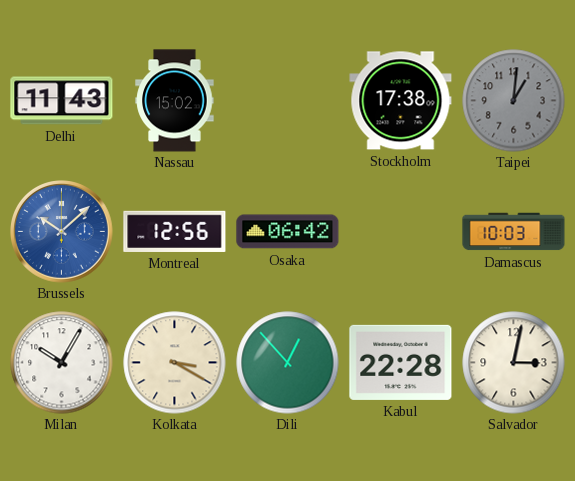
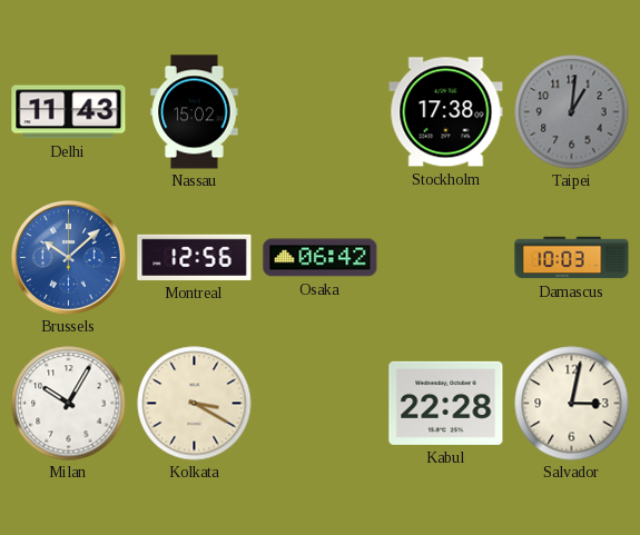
Dili: 12:53 -> none (288, 363)
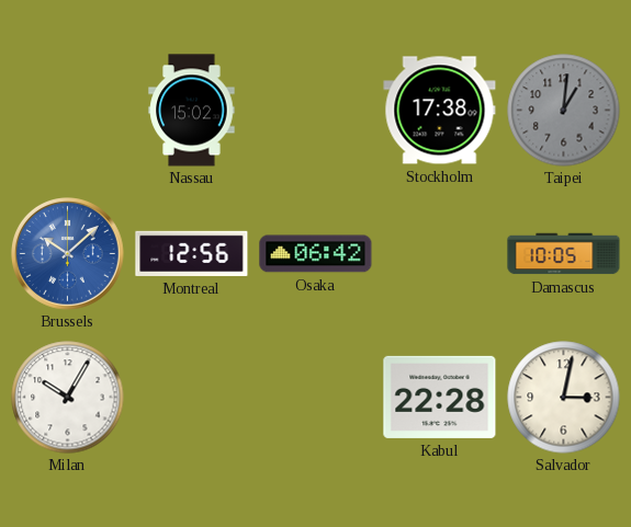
Delhi: 11:43 -> none (69, 112)
Damascus: 10:03 -> 10:05 (564, 254)
Kolkata: 3:20 -> none (195, 404)
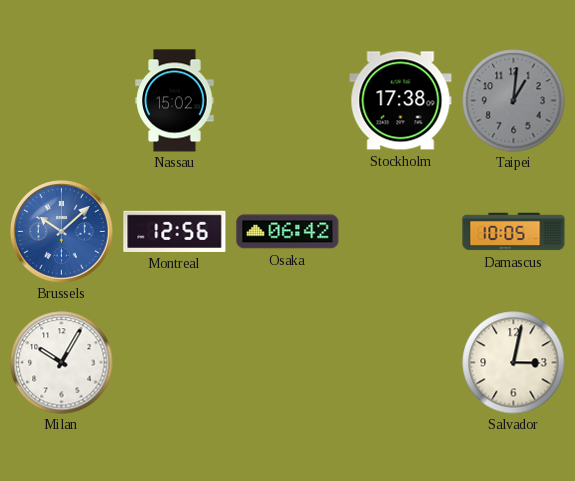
Kabul: 22:28 -> none (440, 397)
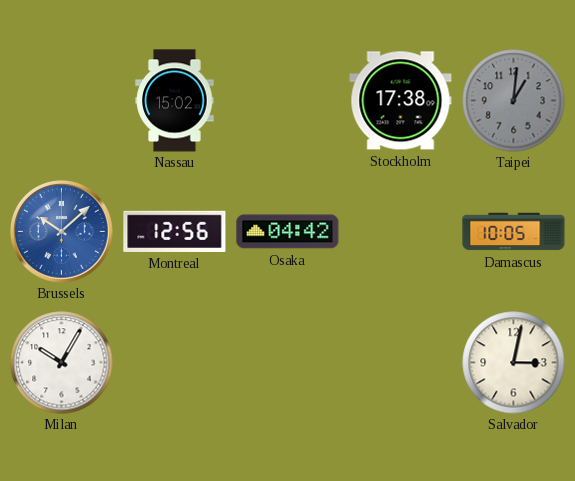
Osaka: 06:42 -> 04:42 (288, 232)
